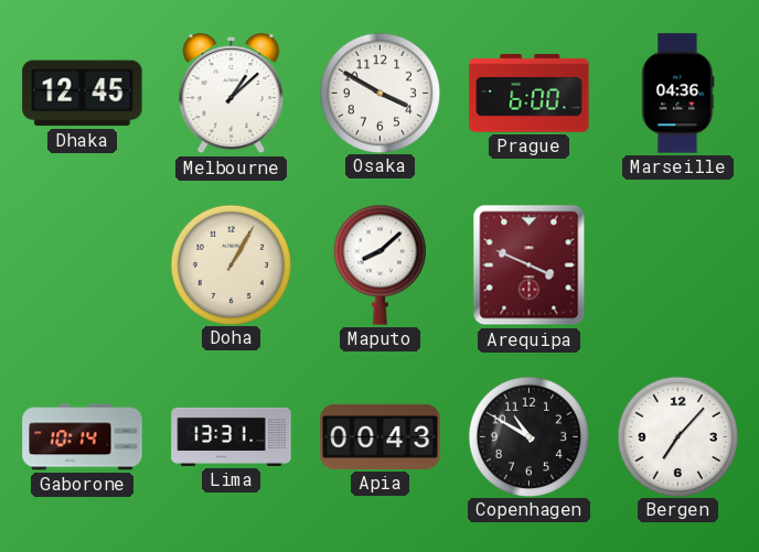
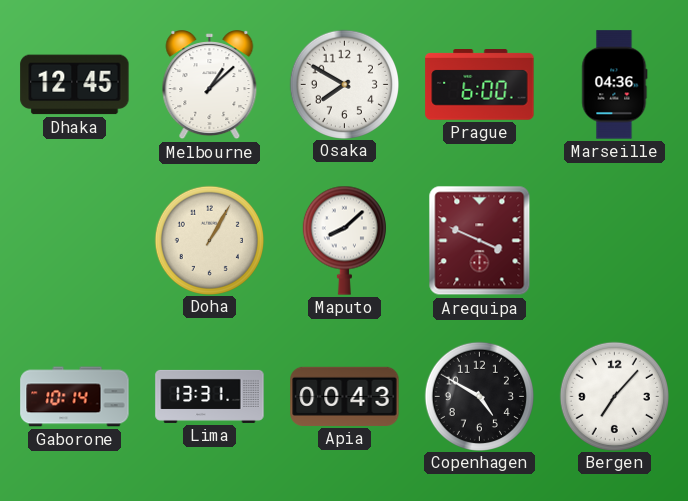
Osaka: 3:50 -> 7:50 (344, 84)
Copenhagen: 10:50 -> 4:50 (479, 396)
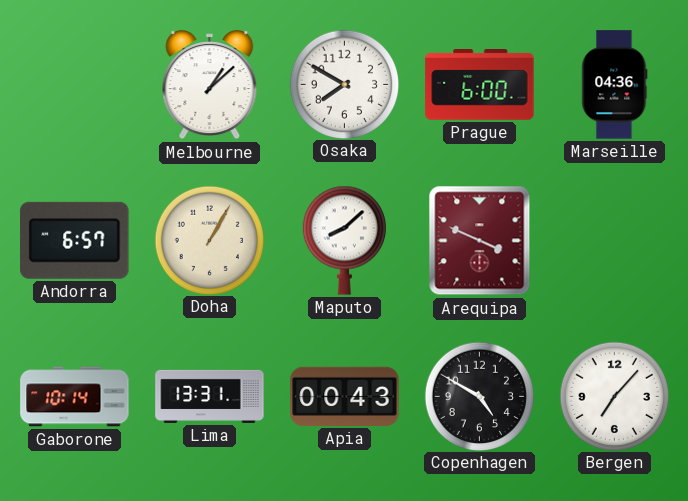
Dhaka: 12:45 -> none (75, 85)
Andorra: none -> 6:57 (75, 240)
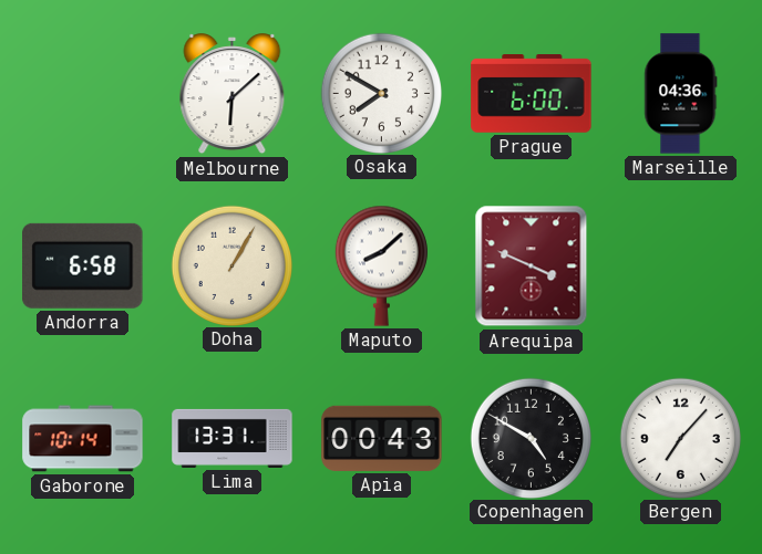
Melbourne: 1:08 -> 6:08 (233, 94)
Andorra: 6:57 -> 6:58 (83, 265)
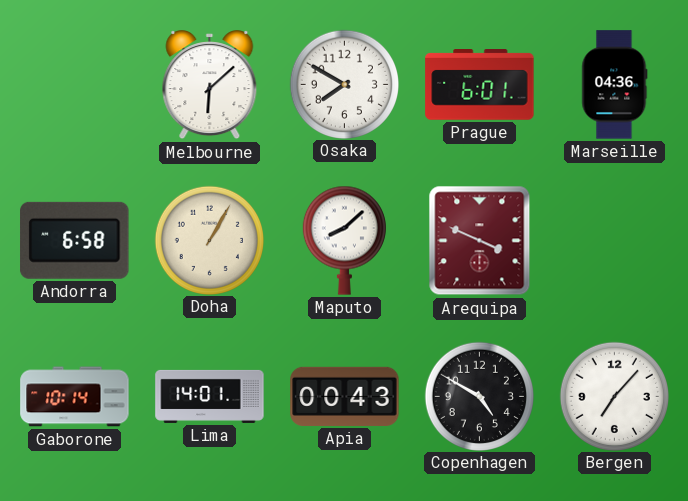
Prague: 6:00 -> 6:01 (480, 85)
Lima: 13:31 -> 14:01 (210, 396)
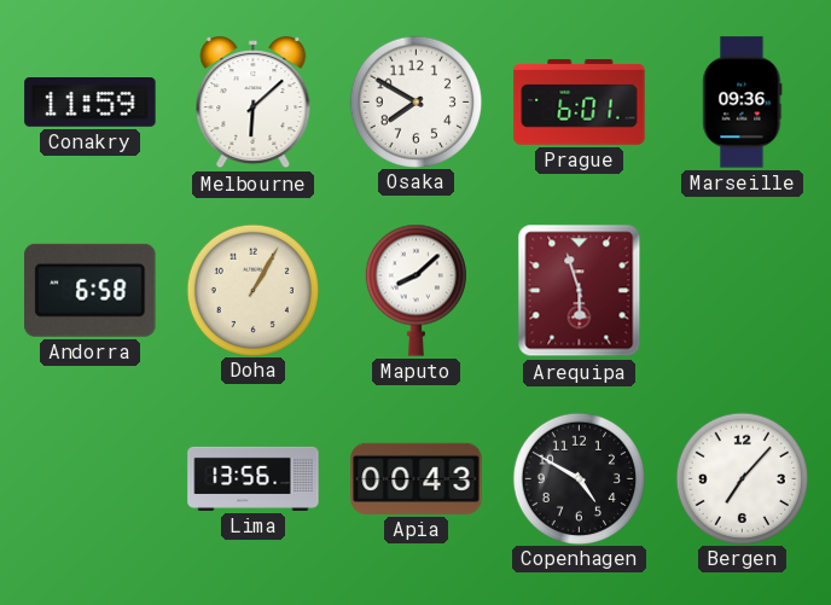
Conakry: none -> 11:59 (91, 103)
Marseille: 04:36 -> 09:36 (743, 103)
Arequipa: 3:49 -> 5:57 (580, 291)
Gaborone: 10:14 -> none (75, 397)
Lima: 14:01 -> 13:56 (254, 478)
